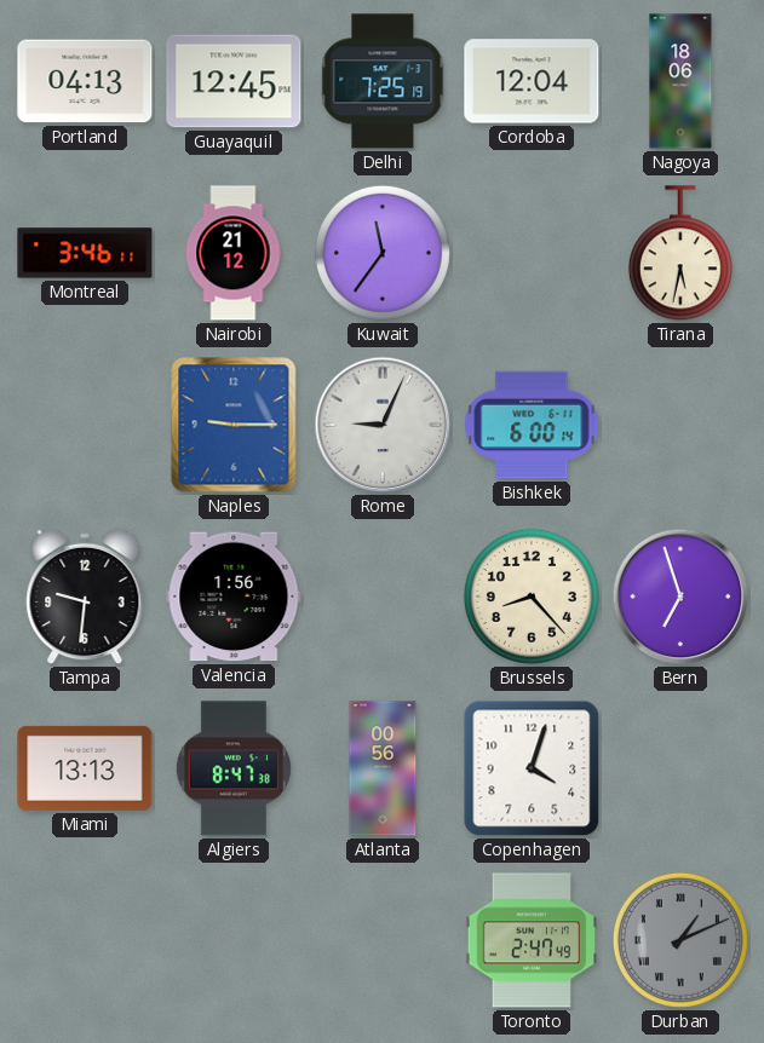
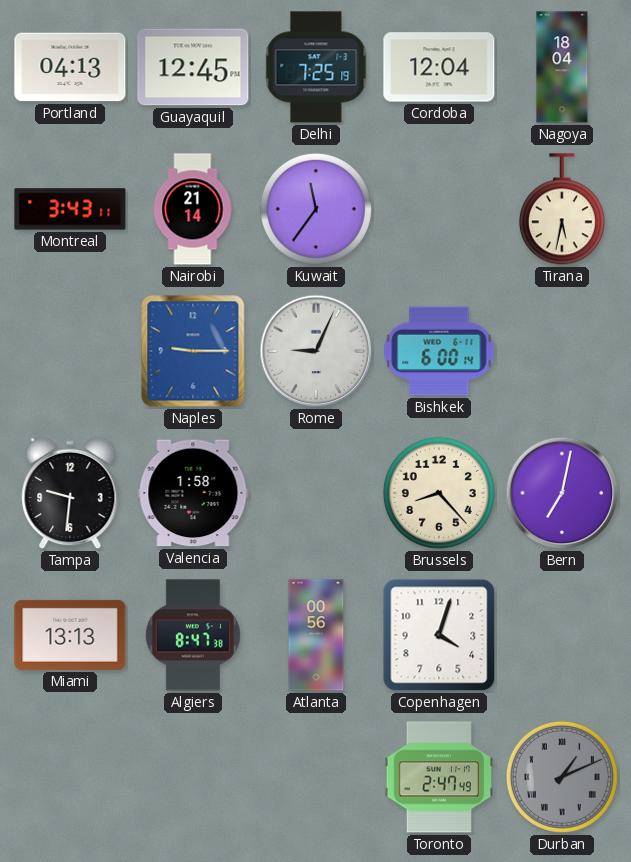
Nagoya: 18:06 -> 18:04 (562, 67)
Montreal: 3:46 -> 3:43 (70, 209)
Nairobi: 21:12 -> 21:14 (193, 209)
Valencia: 1:56 -> 1:58 (193, 493)
Bern: 6:57 -> 7:02 (562, 493)
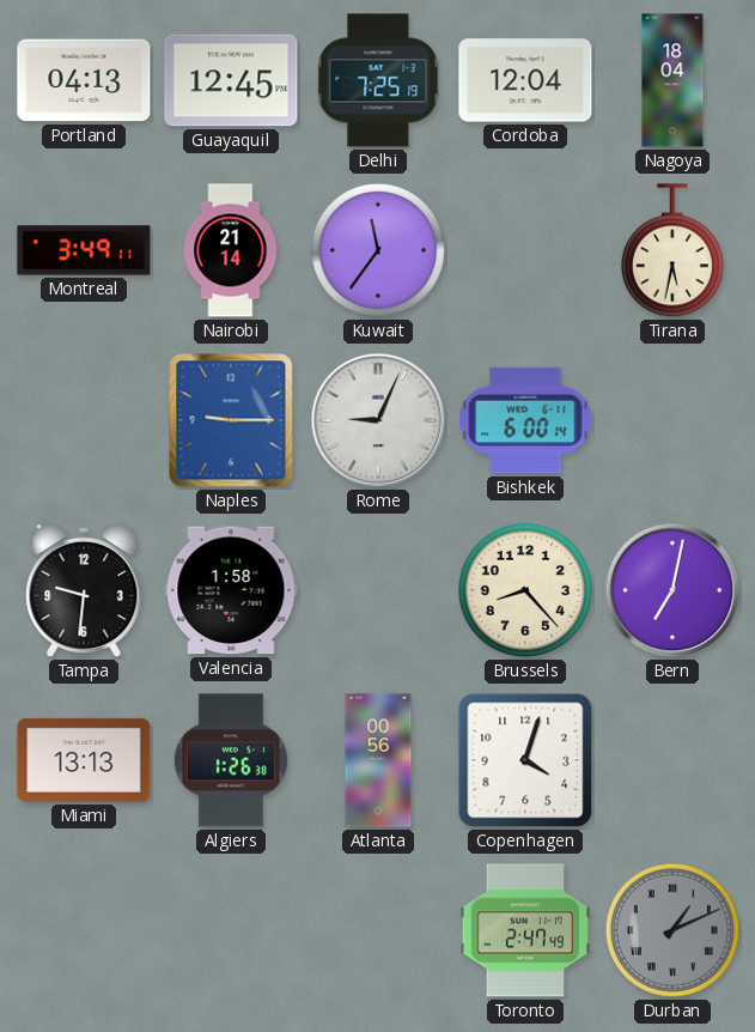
Montreal: 3:43 -> 3:49 (84, 250)
Algiers: 8:47 -> 1:26 (231, 760)
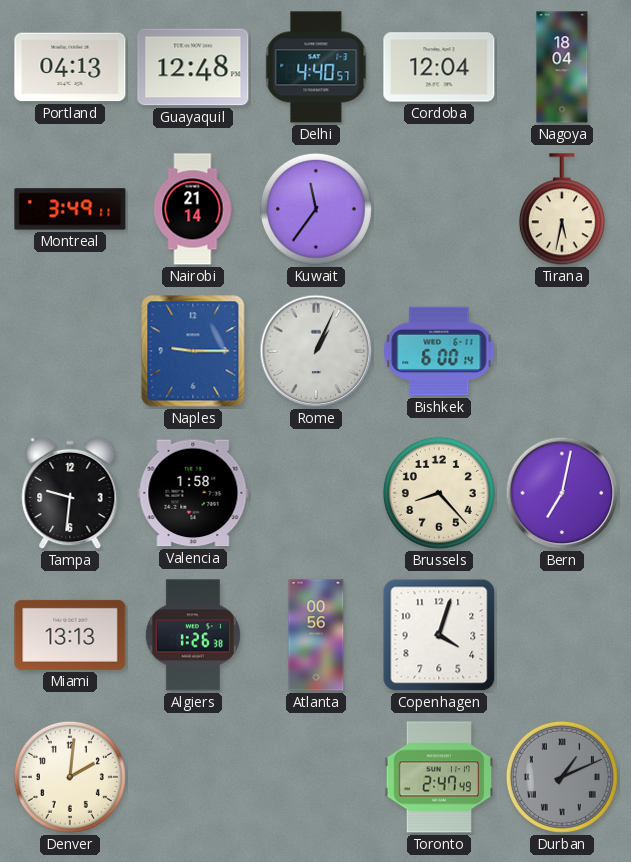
Guayaquil: 12:45 -> 12:48 (193, 67)
Delhi: 7:25 -> 4:40 (316, 67)
Rome: 9:04 -> 1:04 (316, 351)
Denver: none -> 2:01 (70, 777)
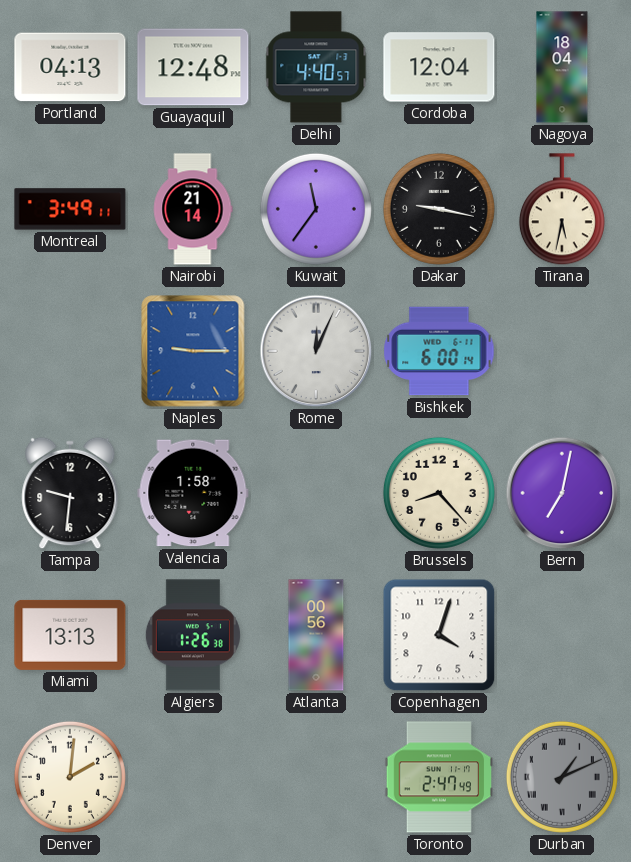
Dakar: none -> 9:17 (439, 209)
Rome: 1:04 -> 12:04 (316, 351)
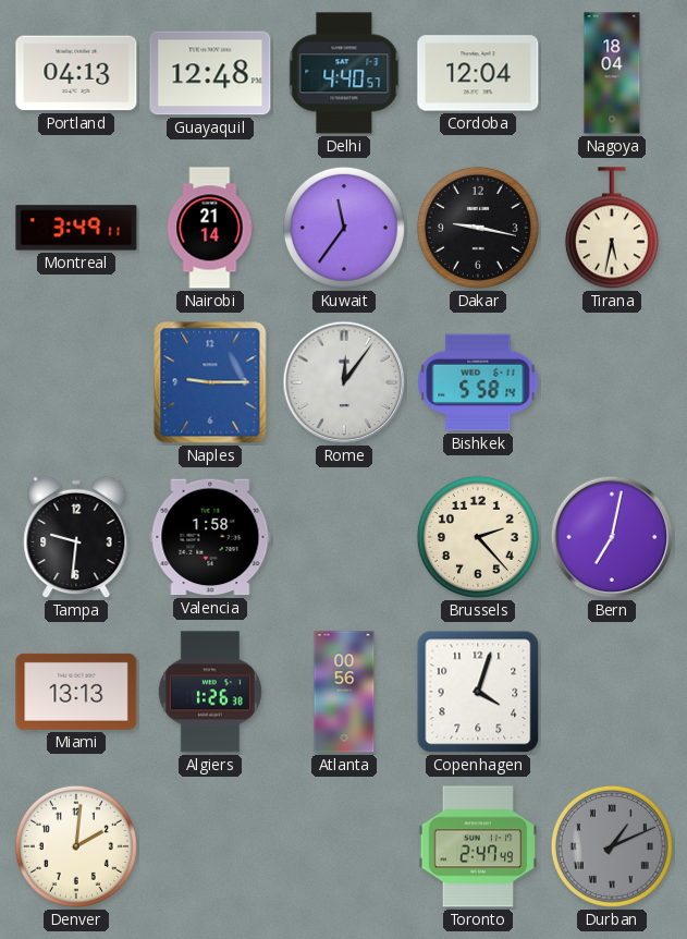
Rome: 12:04 -> 12:06 (344, 382)
Bishkek: 6:00 -> 5:58 (478, 382)
Brussels: 8:23 -> 2:23 (478, 537)
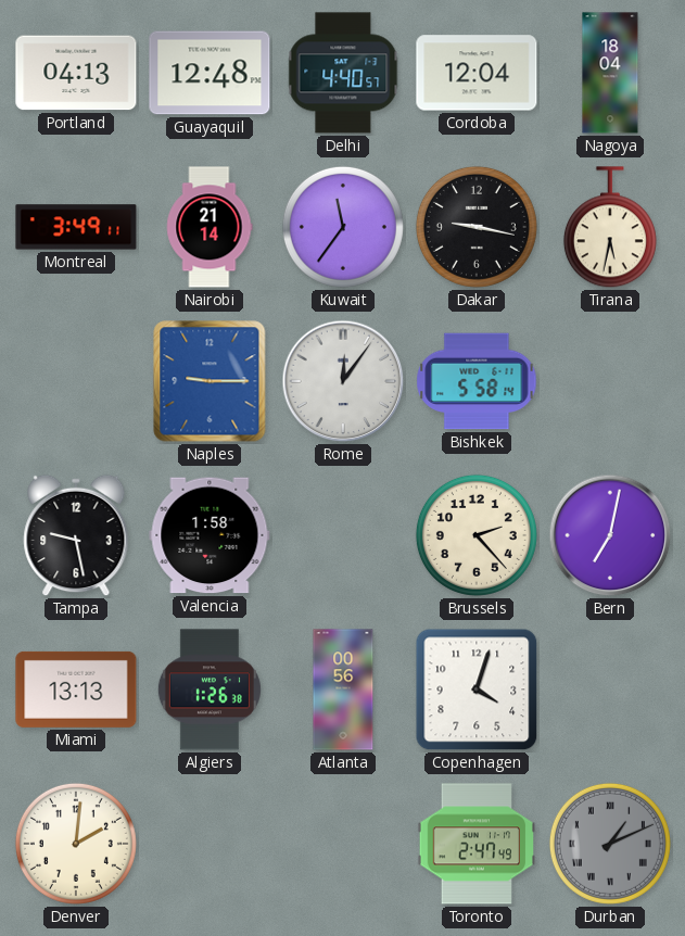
Tampa: 9:31 -> 9:28 (76, 535)
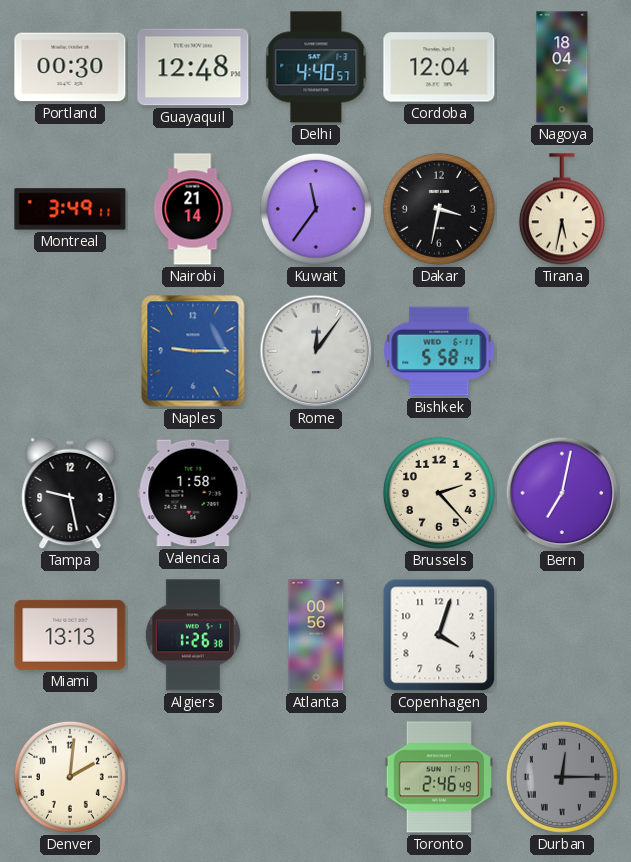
Portland: 04:13 -> 00:30 (70, 67)
Dakar: 9:17 -> 3:32 (439, 209)
Toronto: 2:47 -> 2:46 (438, 777)
Durban: 1:11 -> 12:15 (562, 777)
